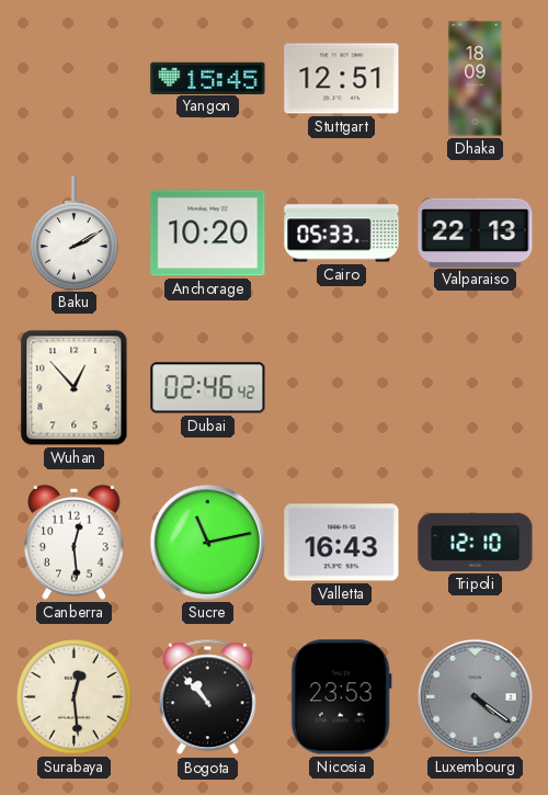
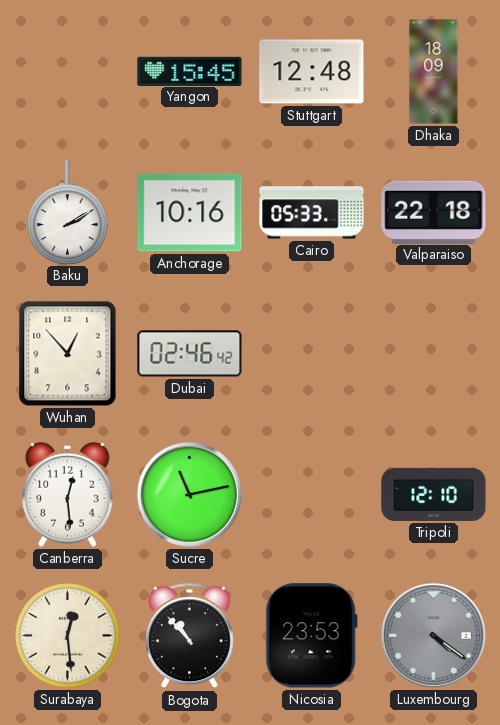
Stuttgart: 12:51 -> 12:48 (312, 72)
Anchorage: 10:20 -> 10:16 (190, 213)
Valparaiso: 22:13 -> 22:18 (434, 212)
Valletta: 16:43 -> none (342, 543)
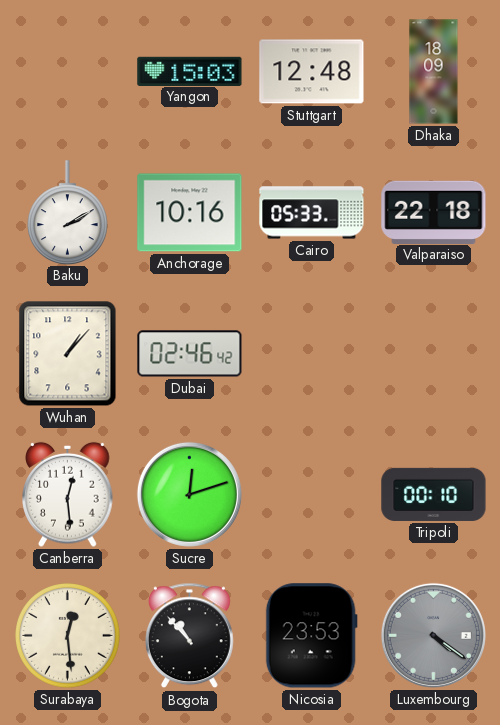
Yangon: 15:45 -> 15:03 (190, 71)
Wuhan: 12:53 -> 1:07 (68, 354)
Sucre: 11:13 -> 12:12 (189, 494)
Tripoli: 12:10 -> 00:10 (434, 494)
